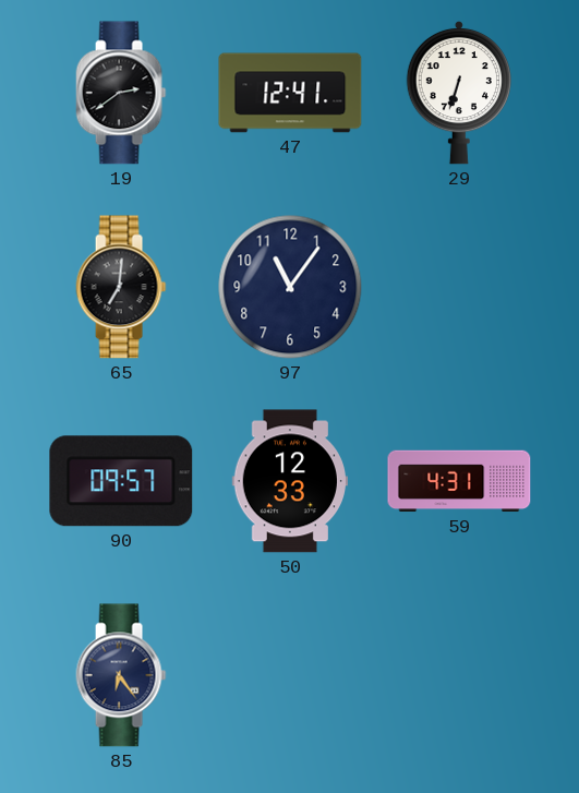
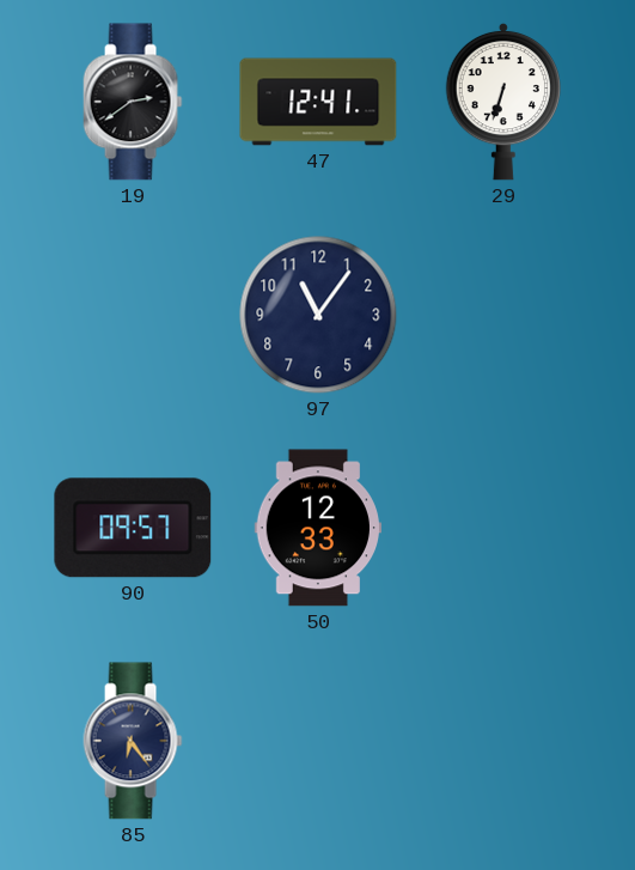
65: 7:01 -> none (121, 287)
59: 4:31 -> none (459, 481)
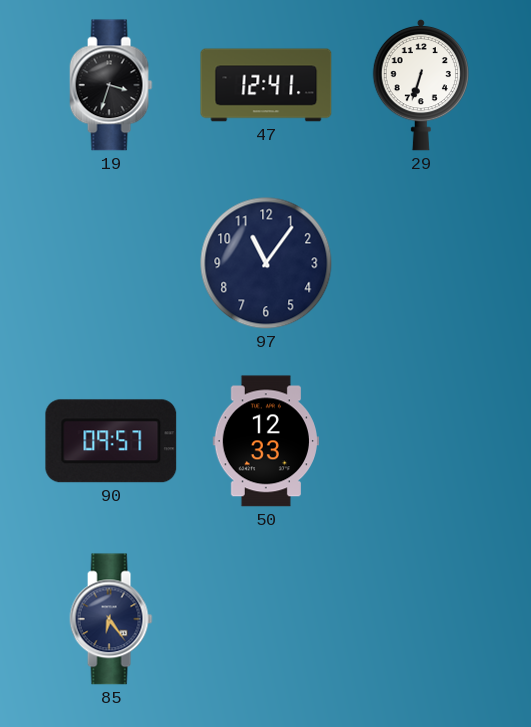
19: 2:39 -> 3:33 (111, 85)
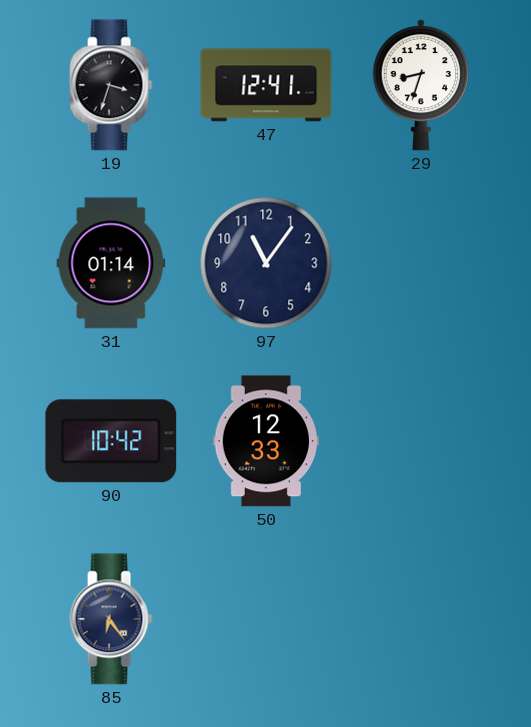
29: 6:33 -> 8:33 (420, 85)
31: none -> 01:14 (111, 263)
90: 09:57 -> 10:42 (111, 441)
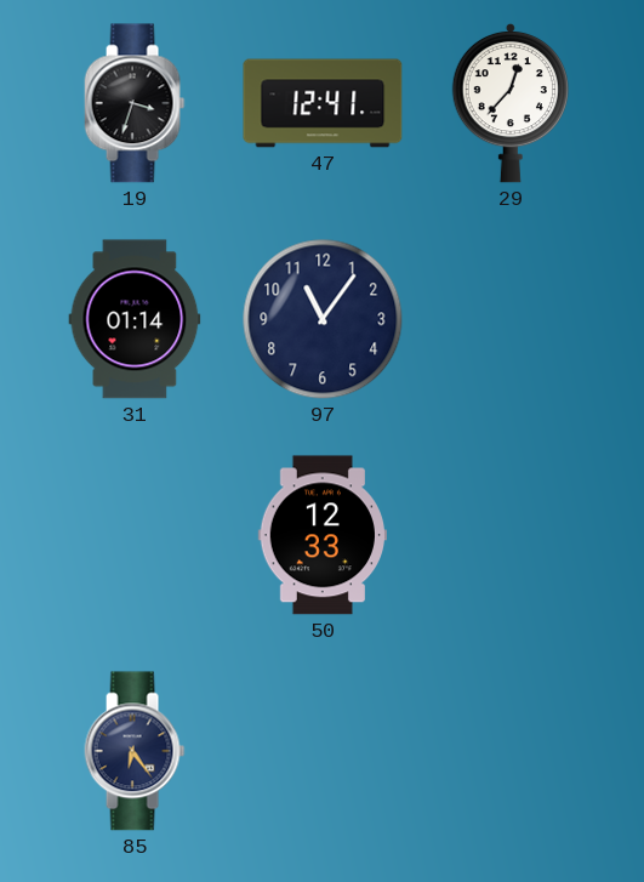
29: 8:33 -> 12:37 (509, 103)
90: 10:42 -> none (111, 441)
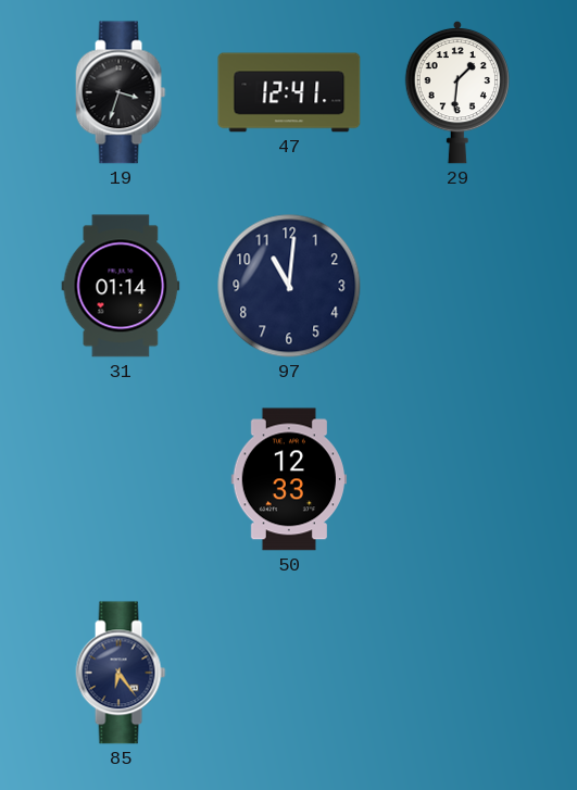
29: 12:37 -> 1:31 (456, 92)
97: 11:06 -> 11:01 (289, 286)
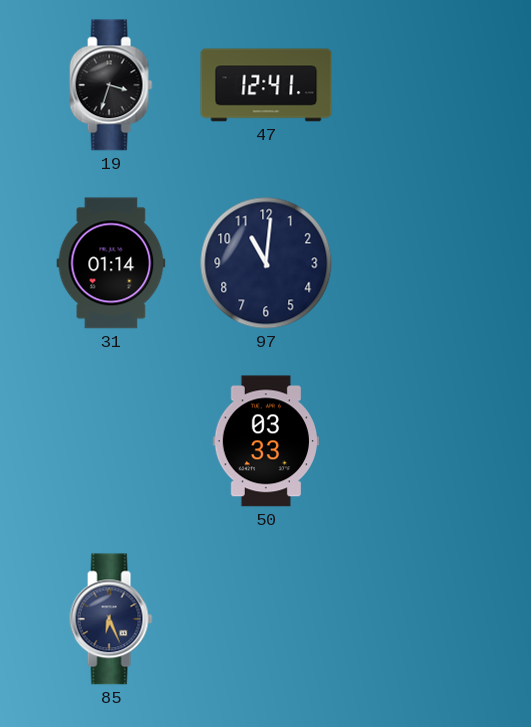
29: 1:31 -> none (456, 92)
50: 12:33 -> 03:33 (265, 441)
85: 6:24 -> 6:26 (111, 619)
